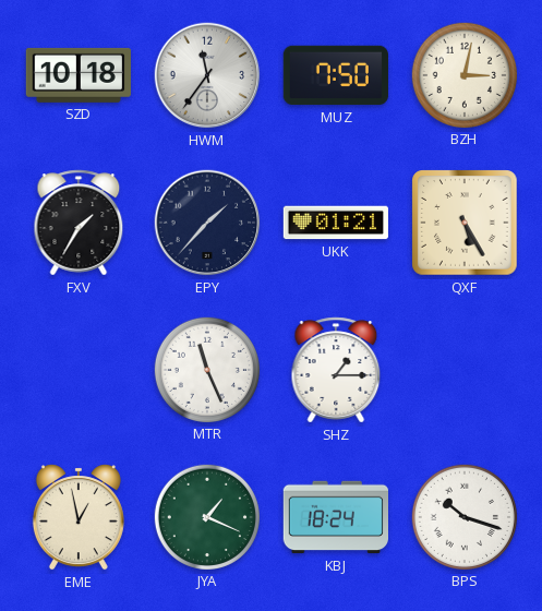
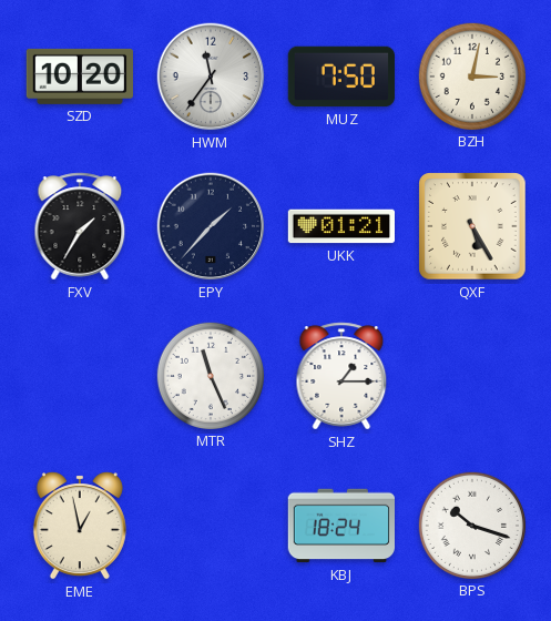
SZD: 10:18 -> 10:20 (80, 77)
JYA: 1:19 -> none (206, 516)
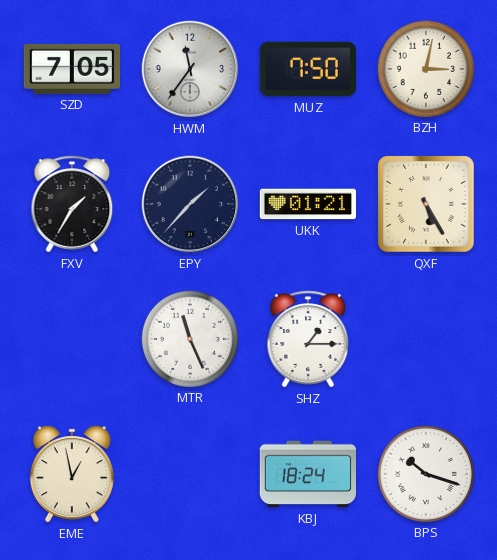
SZD: 10:20 -> 7:05 (72, 69)
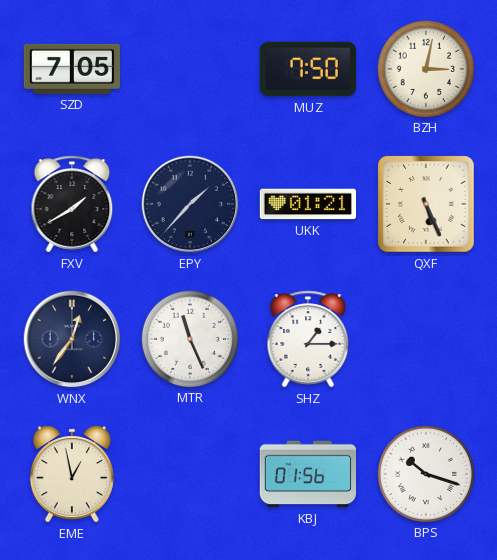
HWM: 11:36 -> none (190, 69)
FXV: 1:35 -> 1:40 (72, 204)
QXF: 5:25 -> 5:26 (426, 204)
WNX: none -> 12:36 (72, 339)
KBJ: 18:24 -> 01:56 (307, 474)
